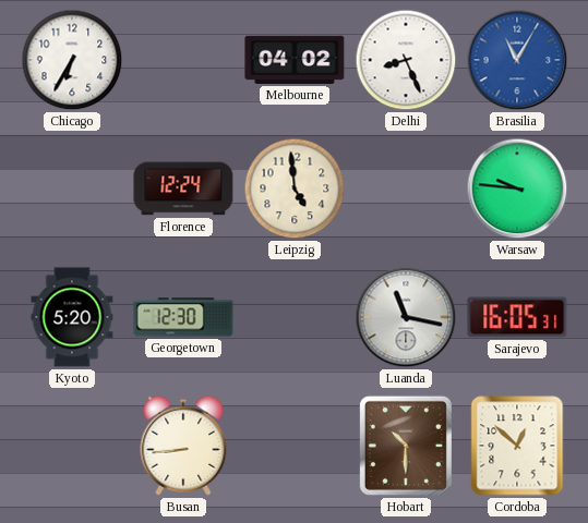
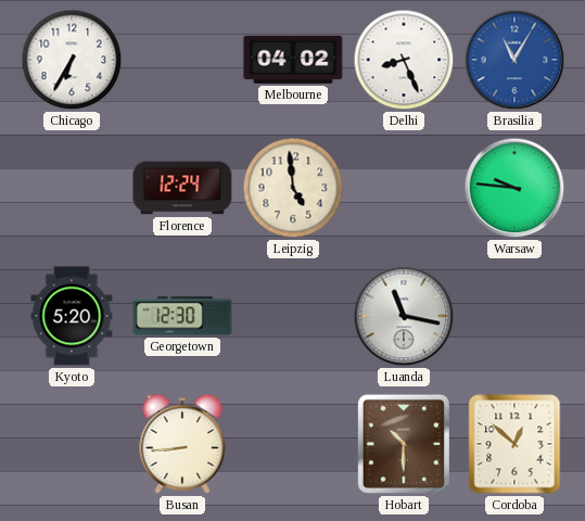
Sarajevo: 16:05 -> none (517, 317)
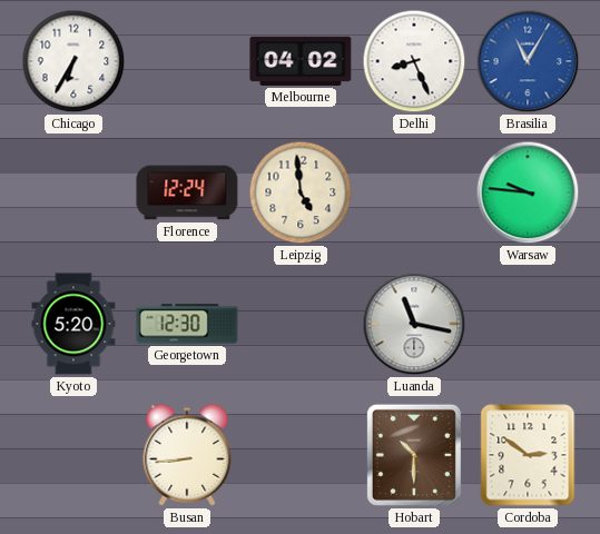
Cordoba: 12:52 -> 2:51 (528, 455)
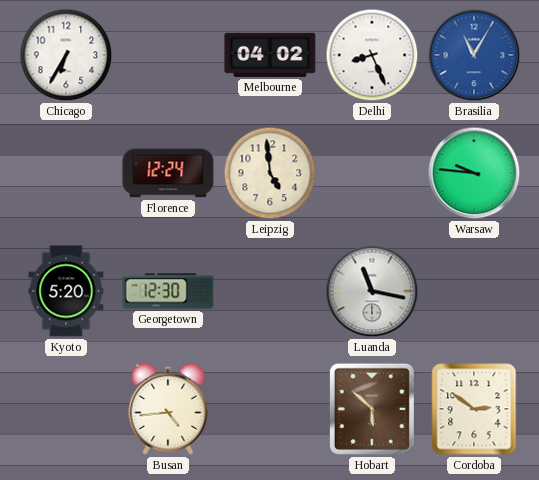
Busan: 8:44 -> 4:44 (168, 409)
Hobart: 10:30 -> 5:52 (372, 409)
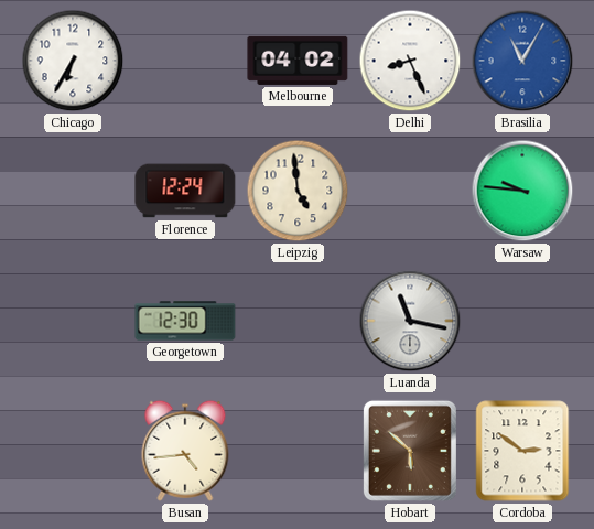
Kyoto: 5:20 -> none (66, 291)
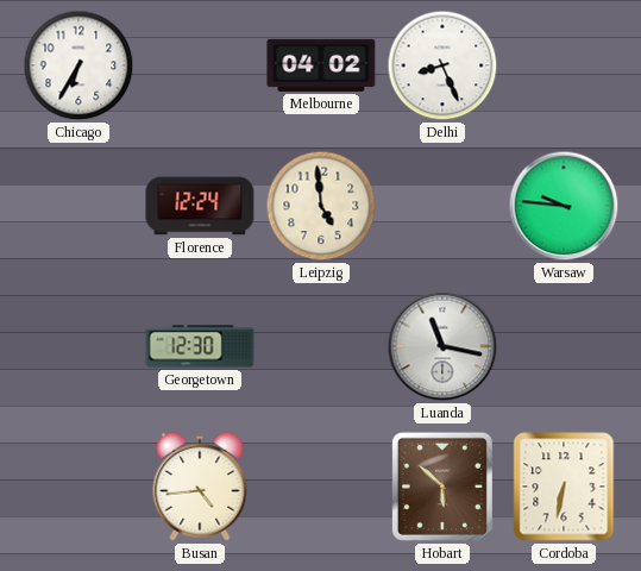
Brasilia: 11:05 -> none (522, 61)
Cordoba: 2:51 -> 6:32 (564, 487)
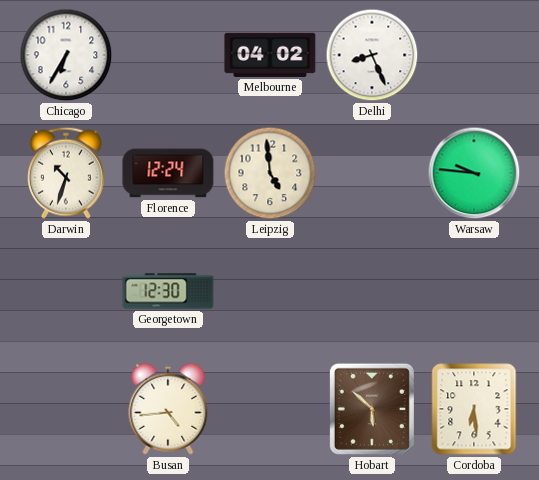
Darwin: none -> 10:33 (66, 173)
Luanda: 11:17 -> none (442, 346)
Cordoba: 6:32 -> 6:29 (474, 409)
